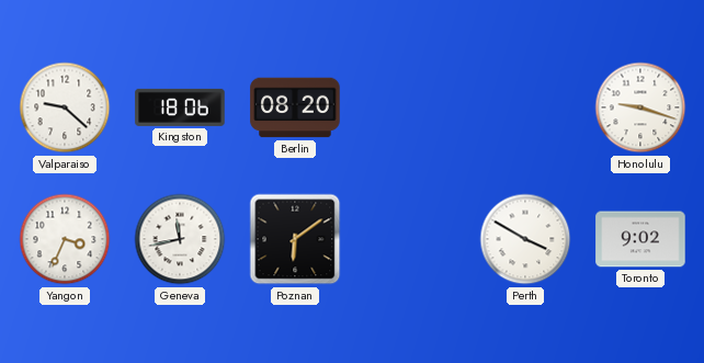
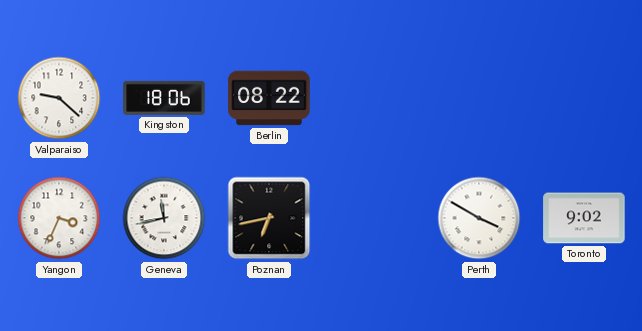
Berlin: 08:20 -> 08:22 (269, 98)
Honolulu: 9:18 -> none (640, 107)
Poznan: 6:09 -> 6:43 (269, 218)
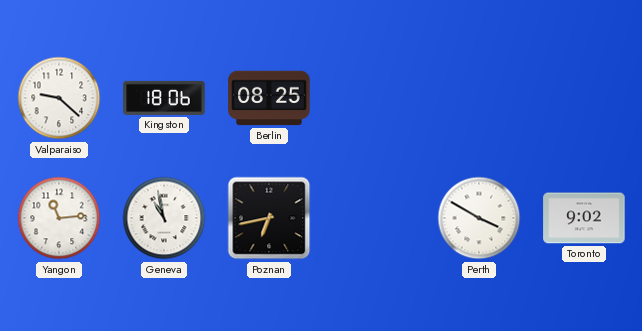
Berlin: 08:22 -> 08:25 (269, 98)
Yangon: 3:34 -> 11:14 (59, 218)
Geneva: 11:43 -> 10:58 (164, 218)
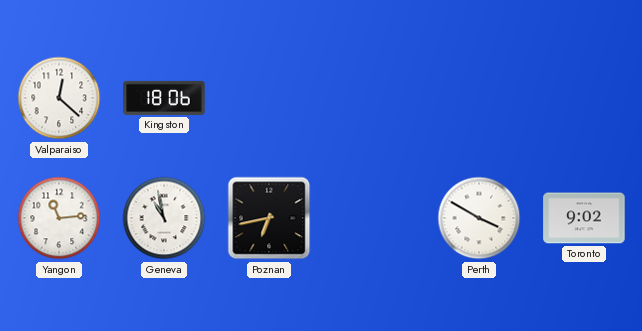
Valparaiso: 9:22 -> 12:22 (59, 98)
Berlin: 08:25 -> none (269, 98)
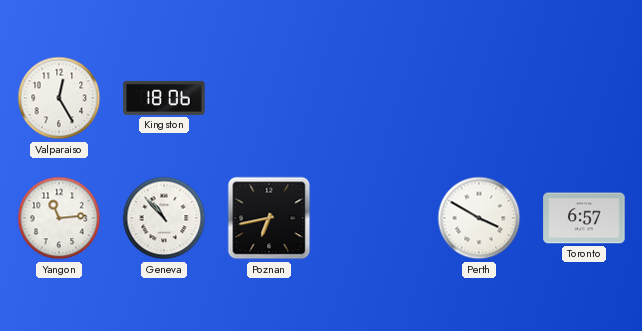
Valparaiso: 12:22 -> 12:25 (59, 98)
Geneva: 10:58 -> 10:53 (164, 218)
Toronto: 9:02 -> 6:57 (584, 218)
